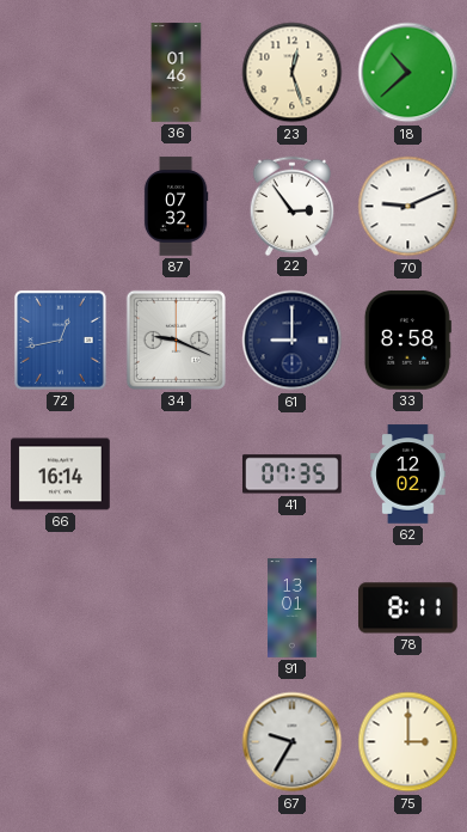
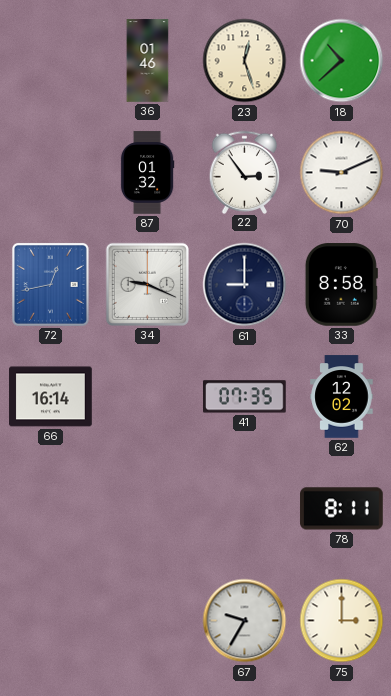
87: 07:32 -> 01:32 (147, 173)
91: 13:01 -> none (293, 608)
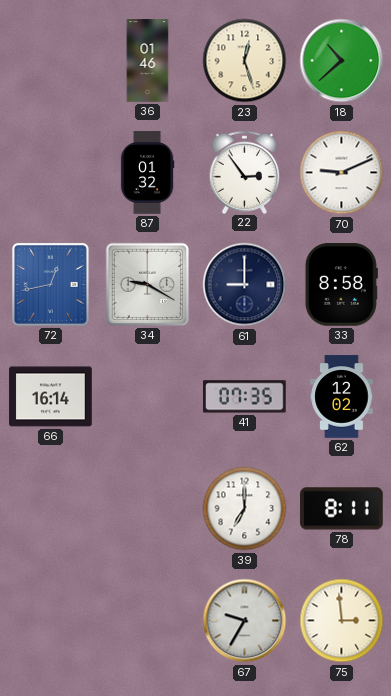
34: 9:19 -> 9:20 (147, 284)
39: none -> 7:00 (245, 509)
75: 3:00 -> 2:59 (342, 621)
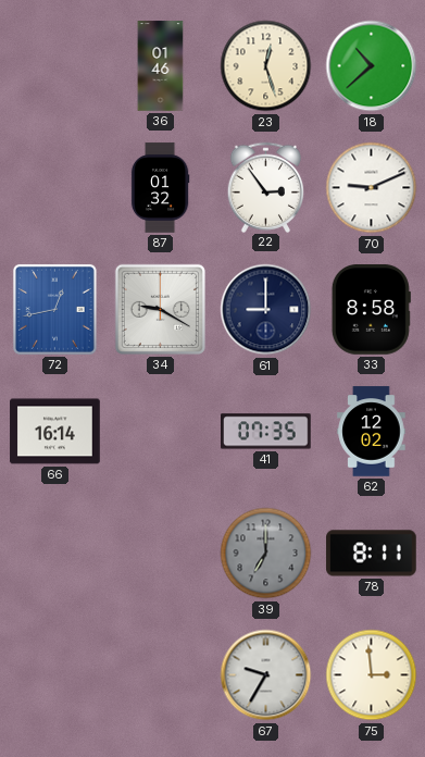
39 dial: white -> grey (266, 554)
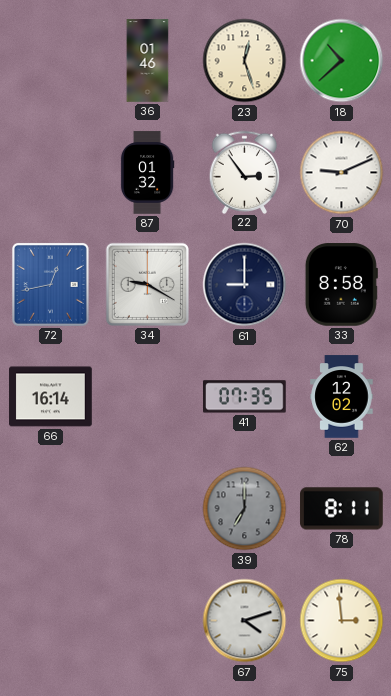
67: 9:35 -> 4:12 (245, 621)
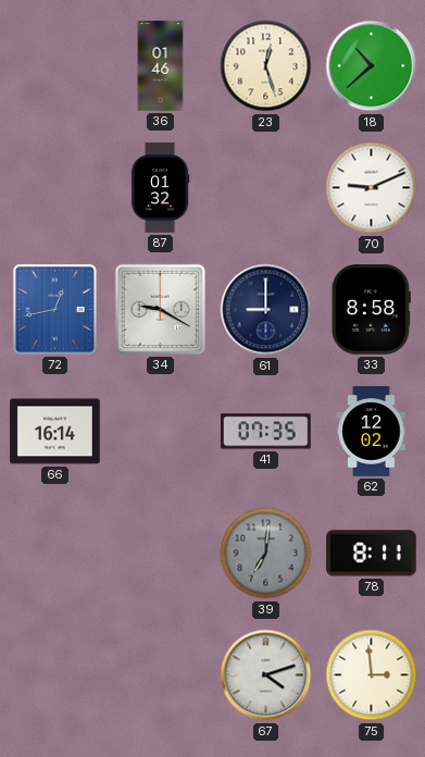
22: 2:54 -> none (245, 172)
39: 7:00 -> 7:01 (266, 554)
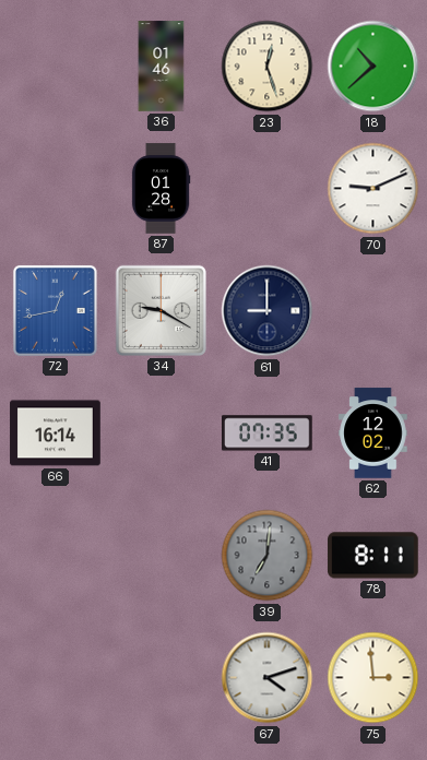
87: 01:32 -> 01:28 (161, 189)
33: 8:58 -> none (371, 310)
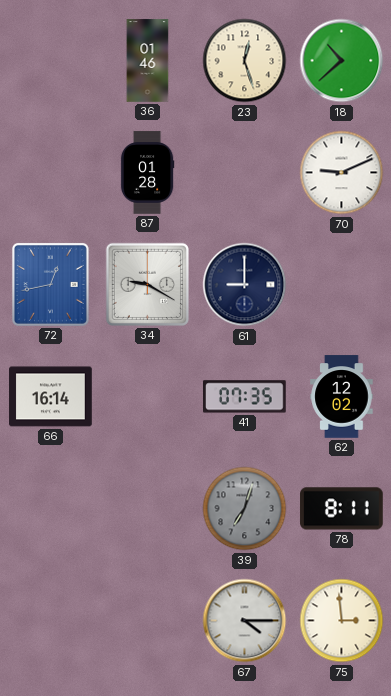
39: 7:01 -> 7:03 (245, 509)
67: 4:12 -> 4:15 (245, 621)
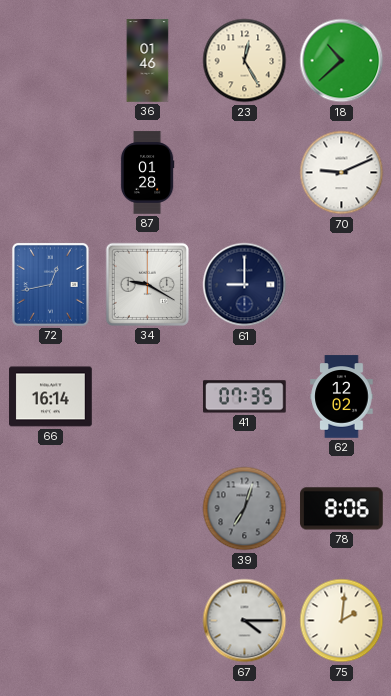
23: 12:27 -> 12:25 (245, 61)
78: 8:11 -> 8:06 (342, 509)
75: 2:59 -> 2:01 (342, 621)
